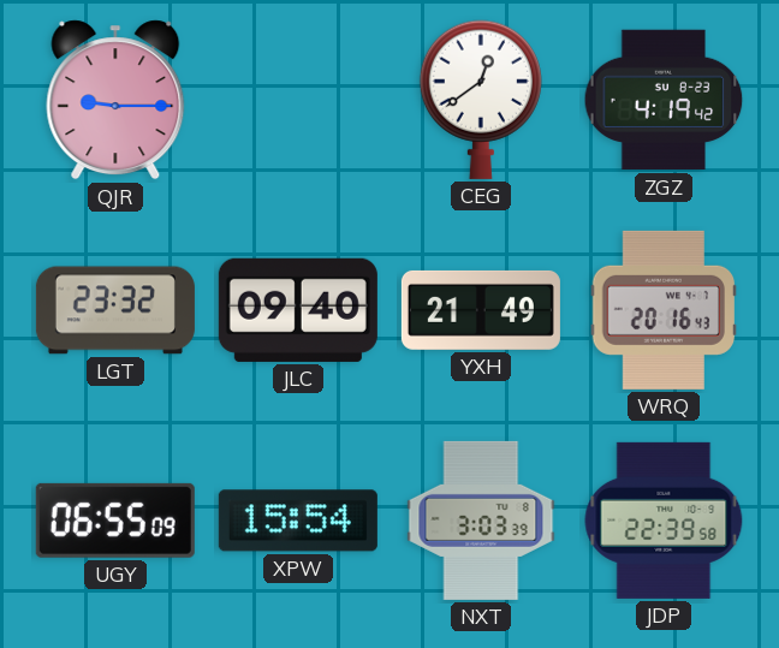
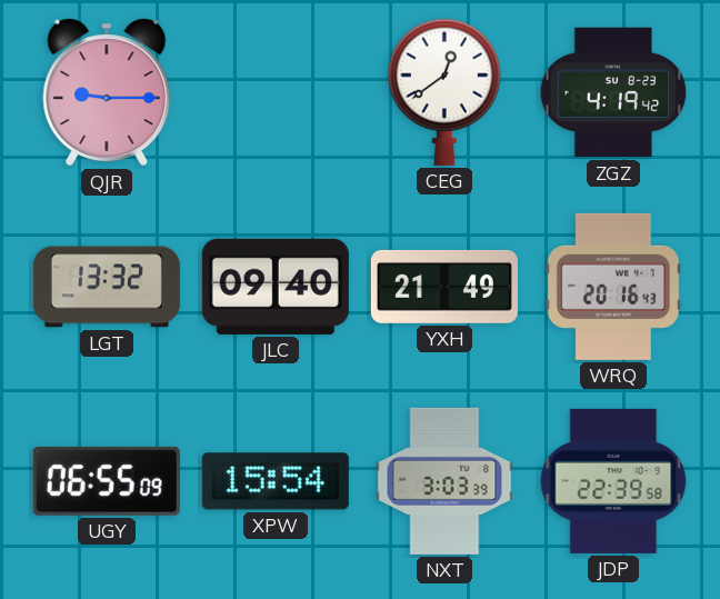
LGT: 23:32 -> 13:32 (107, 287)
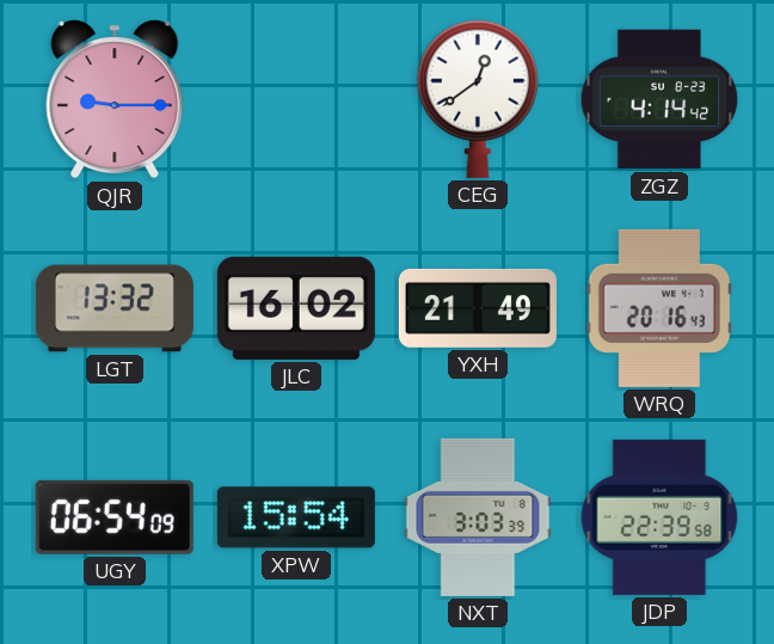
ZGZ: 4:19 -> 4:14 (659, 99)
JLC: 09:40 -> 16:02 (296, 308)
UGY: 06:55 -> 06:54 (115, 517)
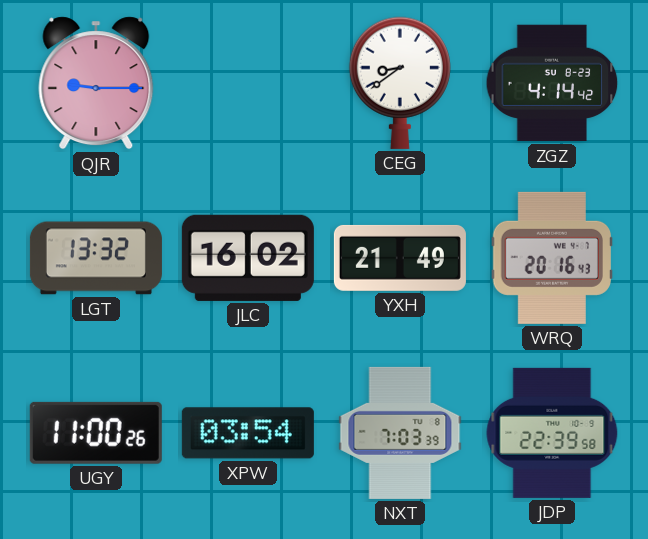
CEG: 12:39 -> 8:39 (400, 83)
UGY: 06:54 -> 11:00 (96, 433)
XPW: 15:54 -> 03:54 (248, 433)
NXT: 3:03 -> 7:03 (400, 433)
